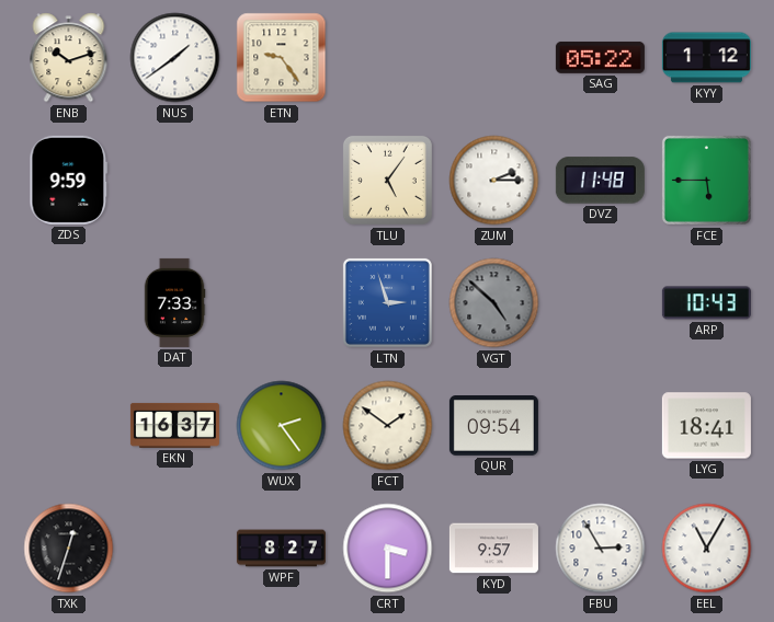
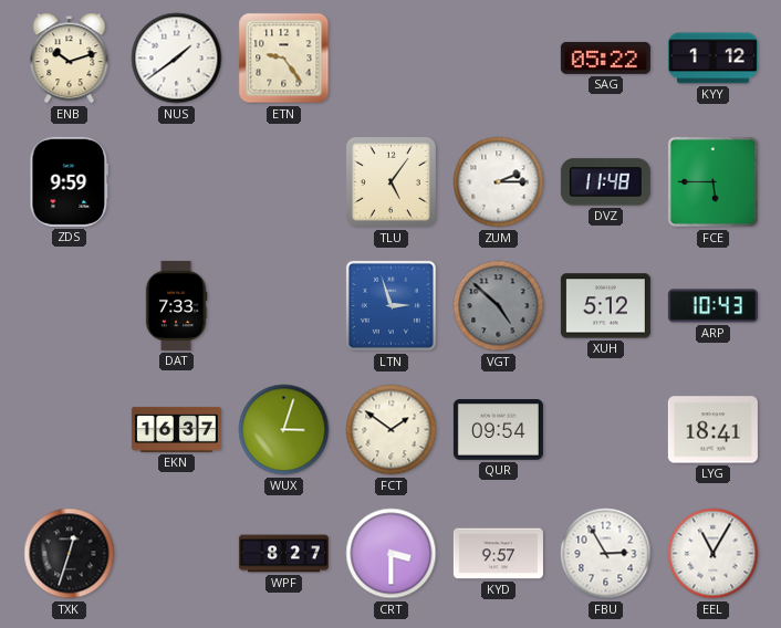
XUH: none -> 5:12 (605, 306)
WUX: 2:24 -> 3:03 (284, 430)
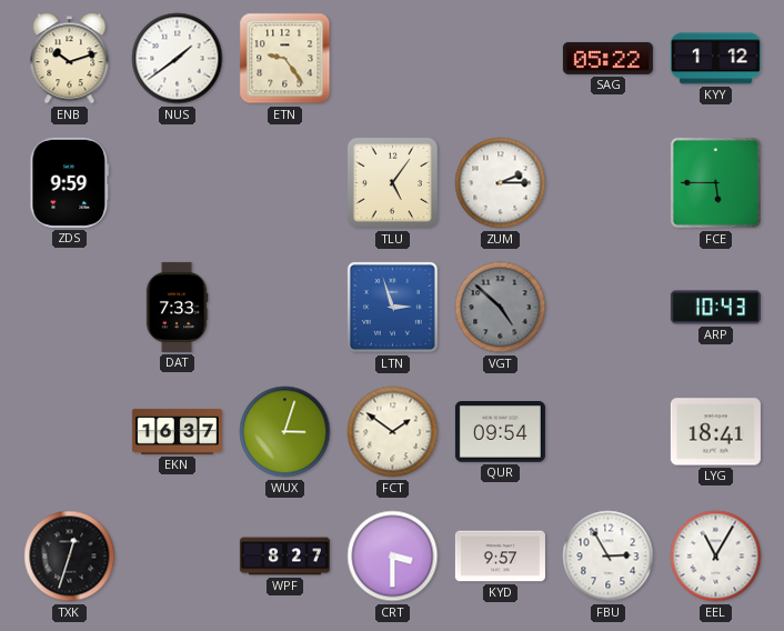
DVZ: 11:48 -> none (605, 182)
XUH: 5:12 -> none (605, 306)
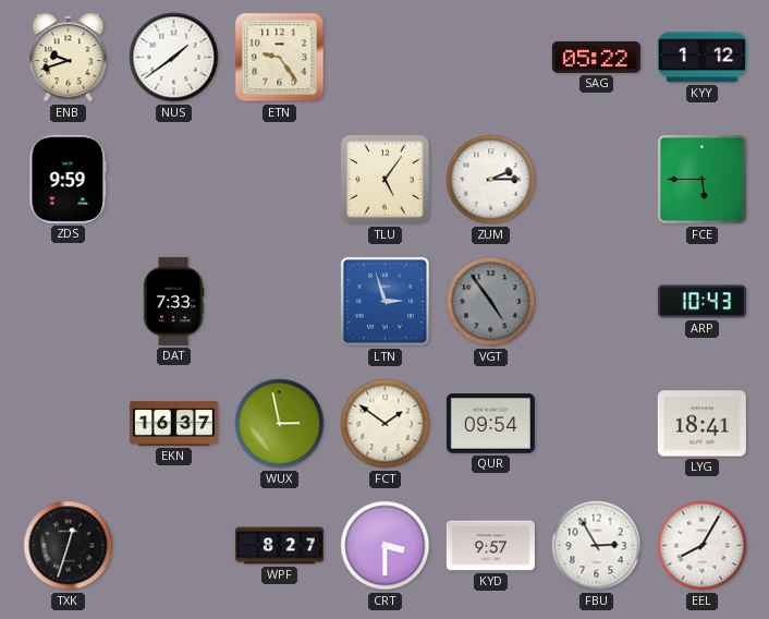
ENB: 10:12 -> 9:42 (69, 58)
VGT: 4:52 -> 4:54 (491, 302)
WUX: 3:03 -> 2:58 (280, 424)
EEL: 11:05 -> 8:05 (703, 546)
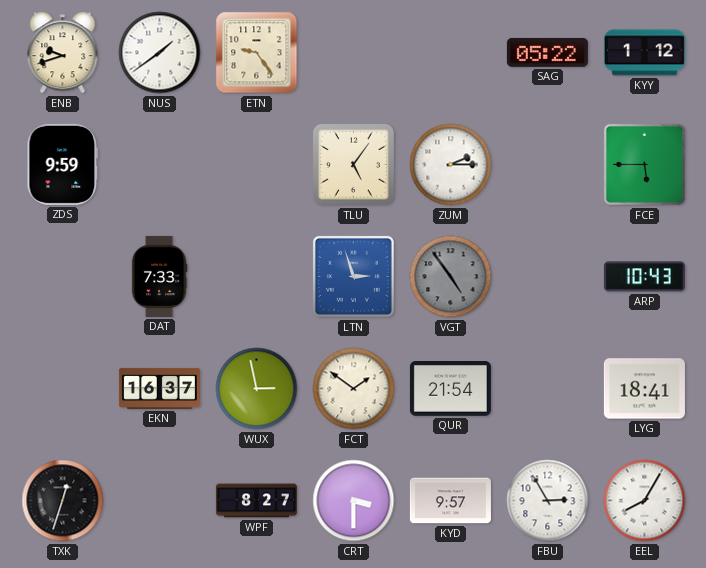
QUR: 09:54 -> 21:54 (450, 389)
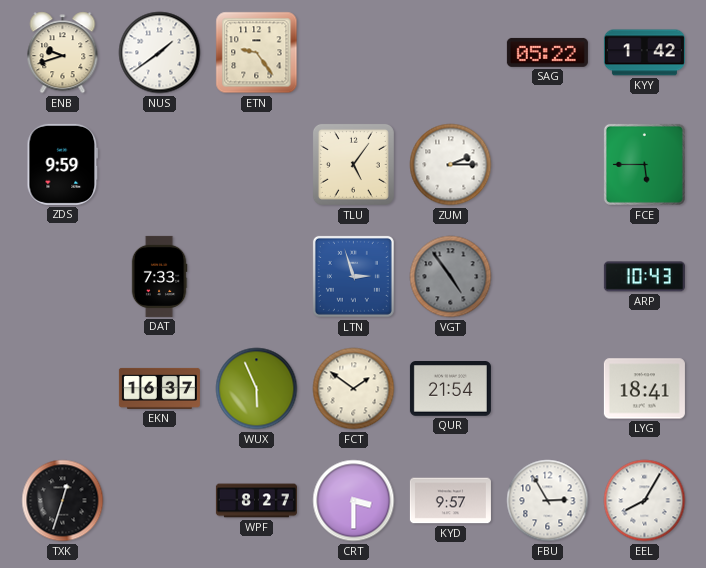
KYY: 1:12 -> 1:42 (644, 53)
WUX: 2:58 -> 5:56 (257, 389)
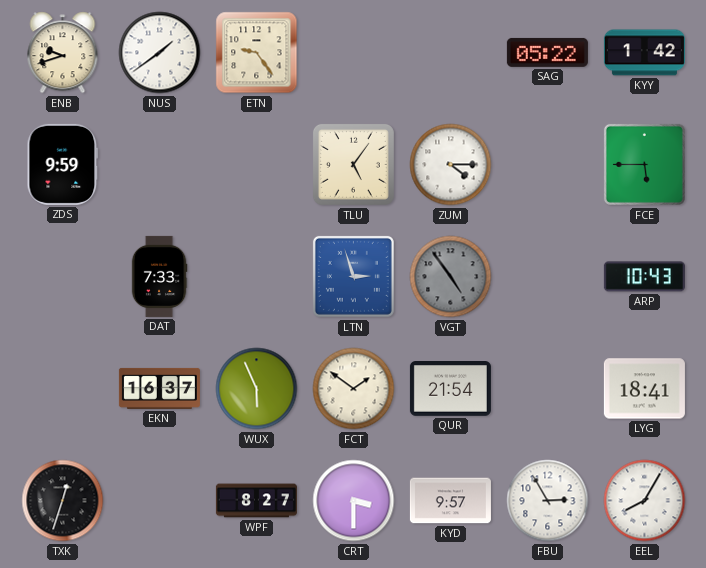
ZUM: 2:15 -> 4:15 (451, 165)
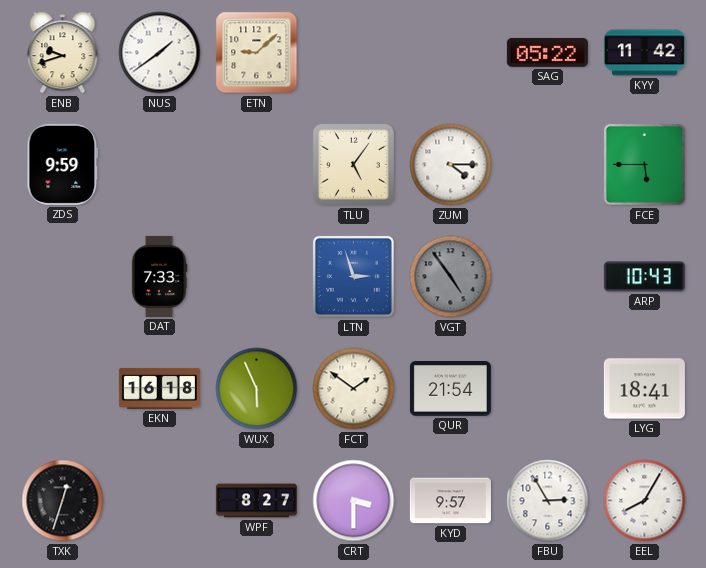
ETN: 9:24 -> 9:08 (257, 53)
KYY: 1:42 -> 11:42 (644, 53)
EKN: 16:37 -> 16:18 (159, 388)
